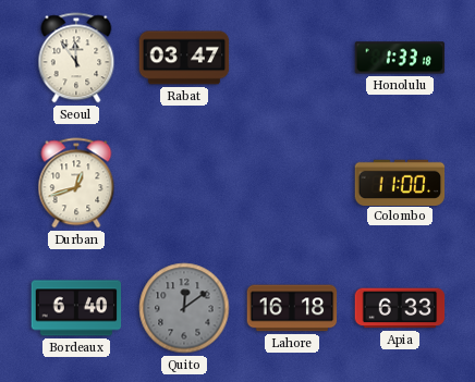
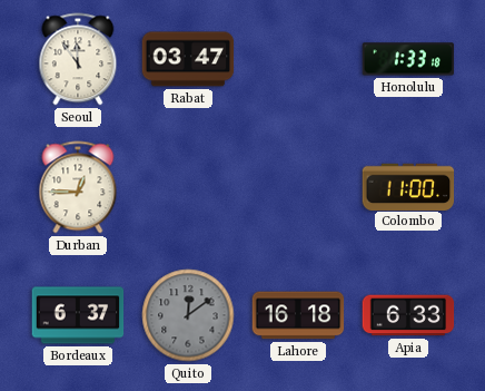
Durban: 12:42 -> 12:45 (78, 187)
Bordeaux: 6:40 -> 6:37 (78, 315)
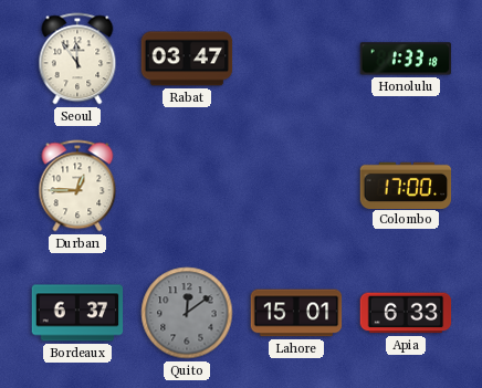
Colombo: 11:00 -> 17:00 (406, 185)
Lahore: 16:18 -> 15:01 (296, 313)
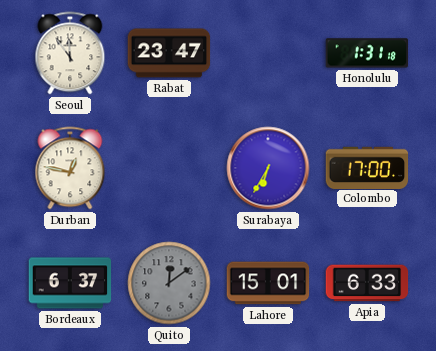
Rabat: 03:47 -> 23:47 (169, 53)
Honolulu: 1:33 -> 1:31 (367, 53)
Durban: 12:45 -> 12:47 (70, 168)
Surabaya: none -> 6:35 (268, 168)
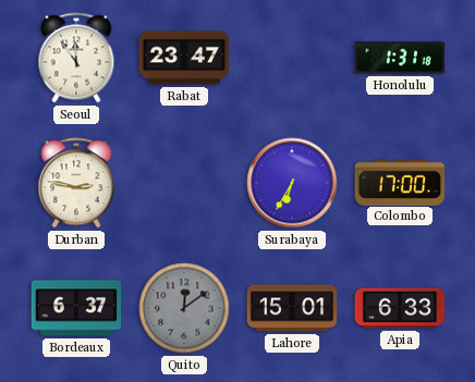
Durban: 12:47 -> 2:47 (76, 183)
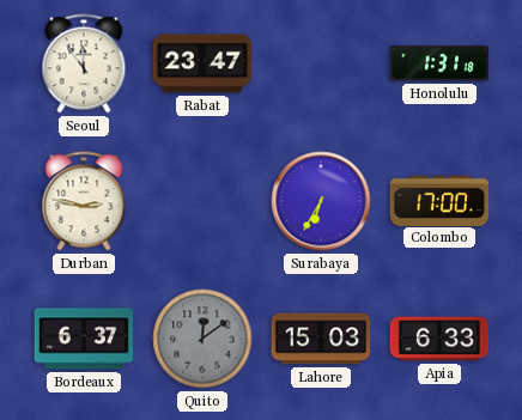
Lahore: 15:01 -> 15:03 (321, 339)
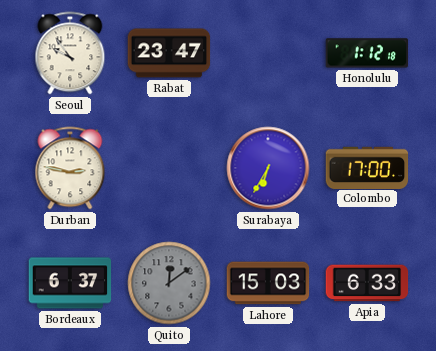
Seoul: 11:54 -> 9:54 (70, 53)
Honolulu: 1:31 -> 1:12 (367, 53)
